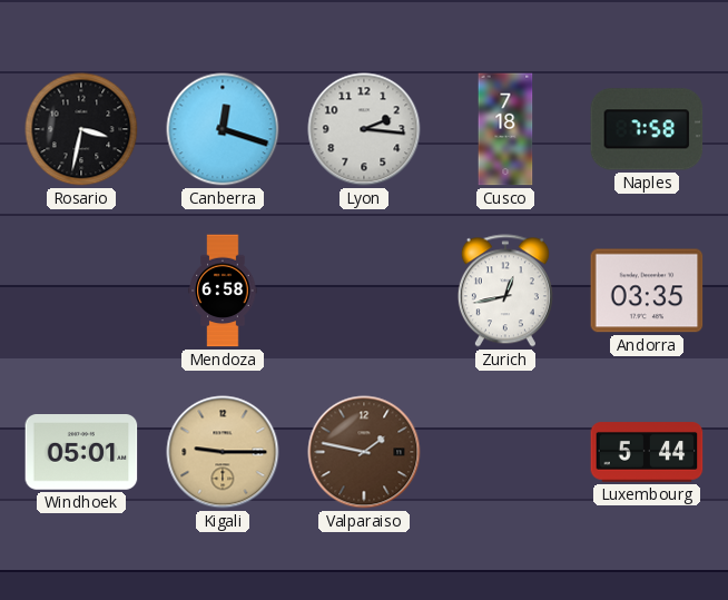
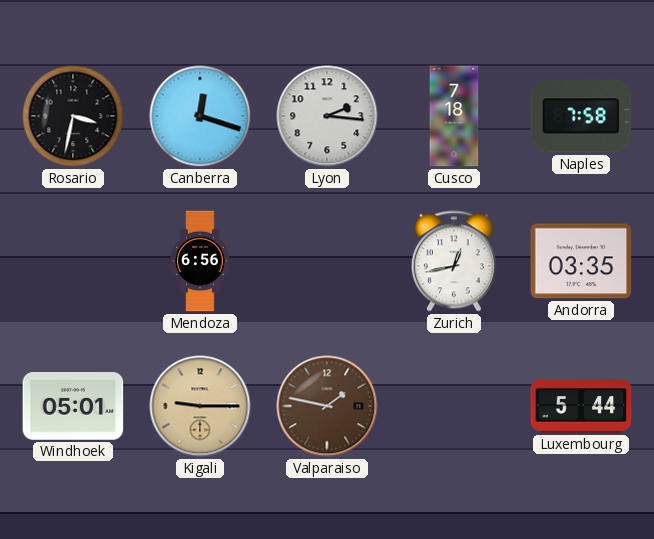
Mendoza: 6:58 -> 6:56 (200, 261)
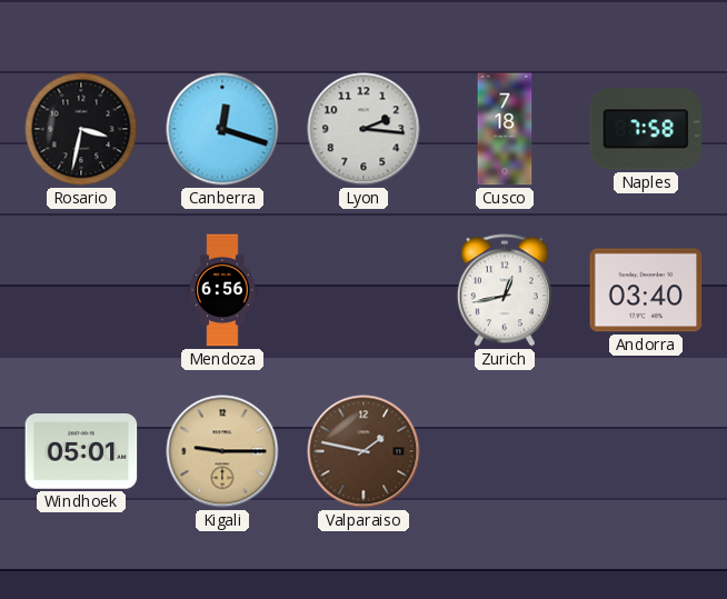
Andorra: 03:35 -> 03:40 (646, 290)
Luxembourg: 5:44 -> none (581, 406)
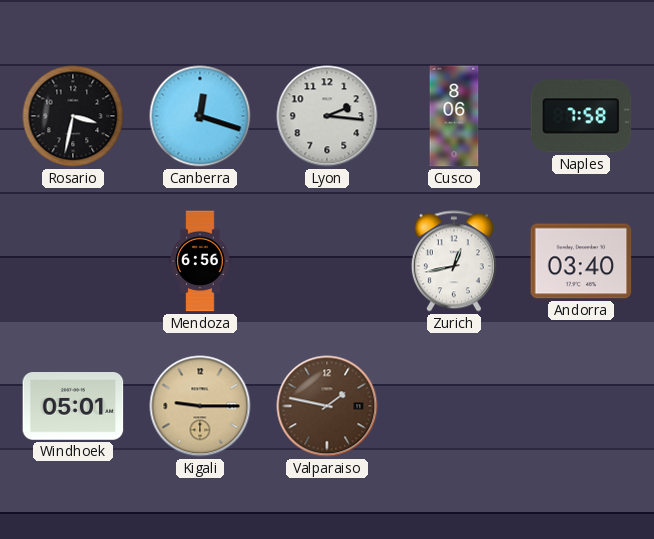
Cusco: 7:18 -> 8:06 (454, 116)
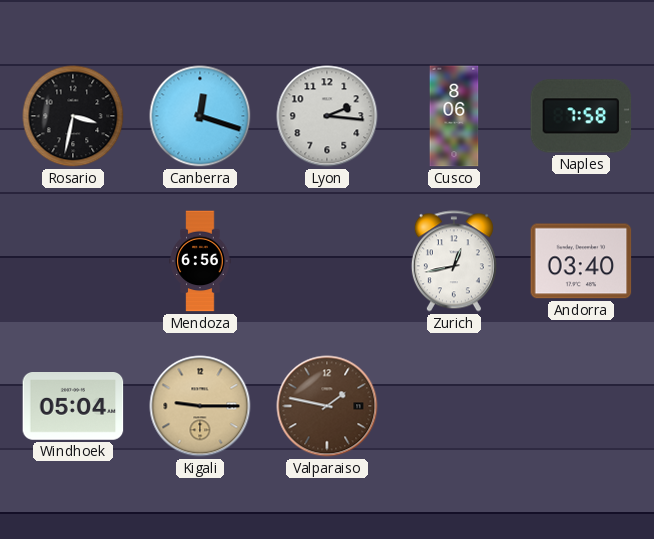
Windhoek: 05:01 -> 05:04 (73, 407)
